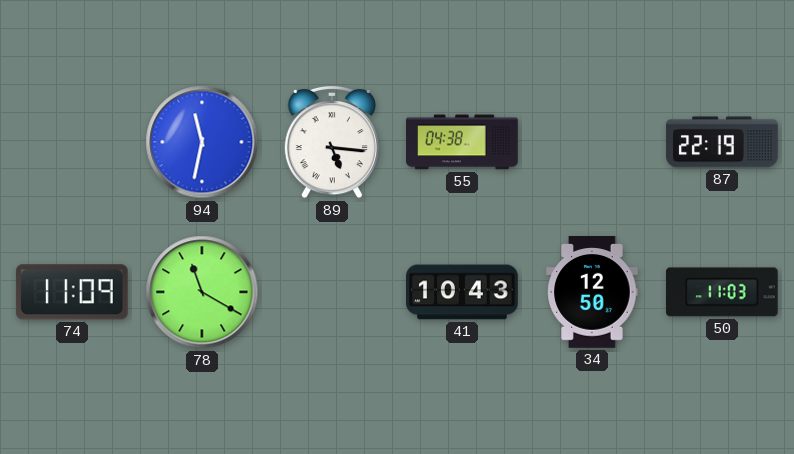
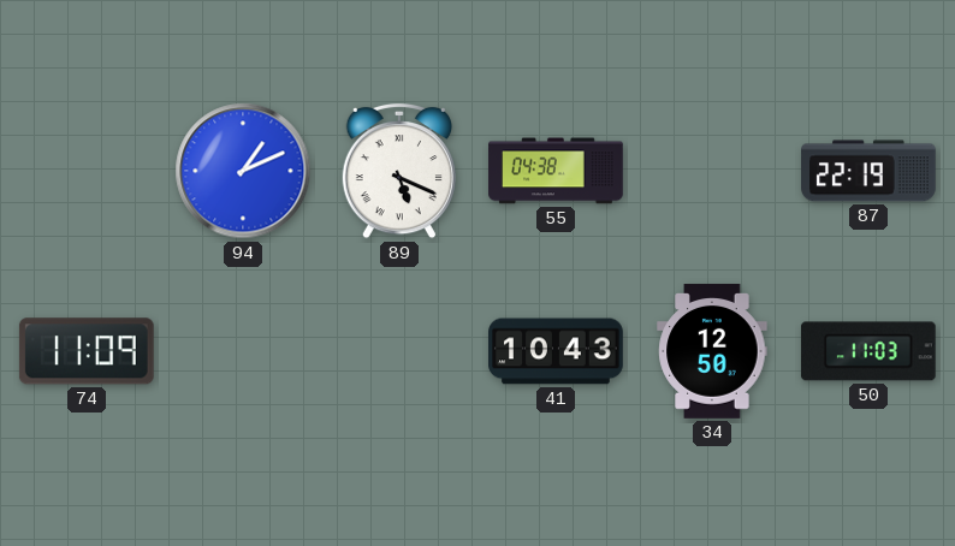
94: 11:32 -> 1:11 (243, 171)
89: 5:16 -> 5:19 (399, 171)
78: 11:20 -> none (202, 292)
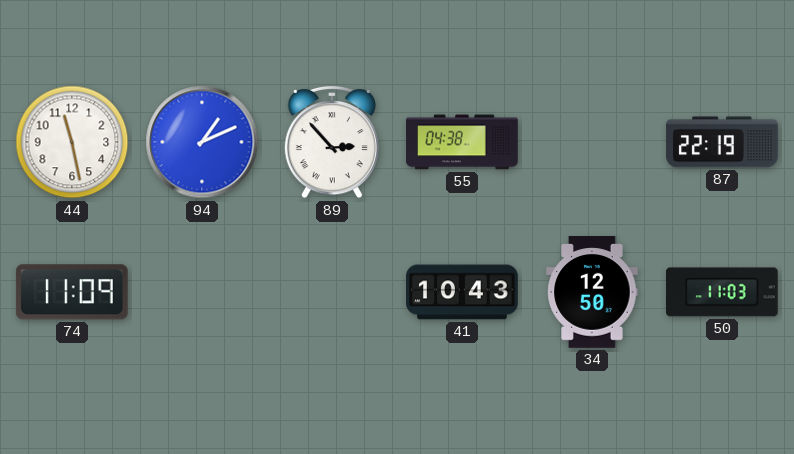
44: none -> 11:28 (72, 142)
89: 5:19 -> 2:53 (332, 142)
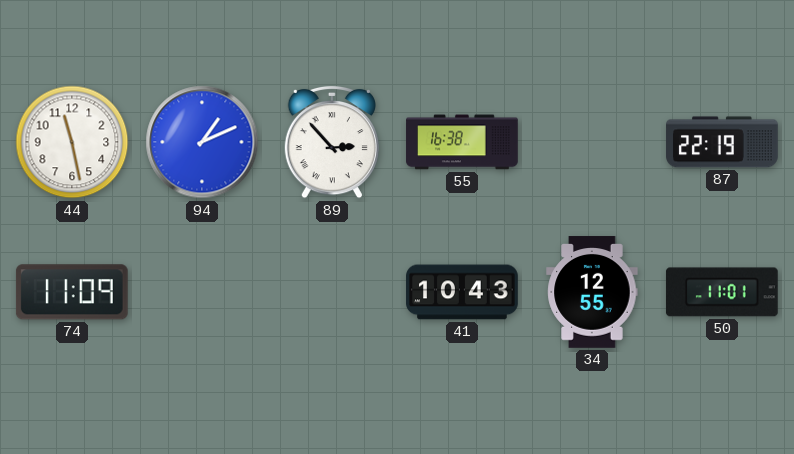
55: 04:38 -> 16:38 (462, 142)
34: 12:50 -> 12:55 (592, 292)
50: 11:03 -> 11:01 (722, 292)
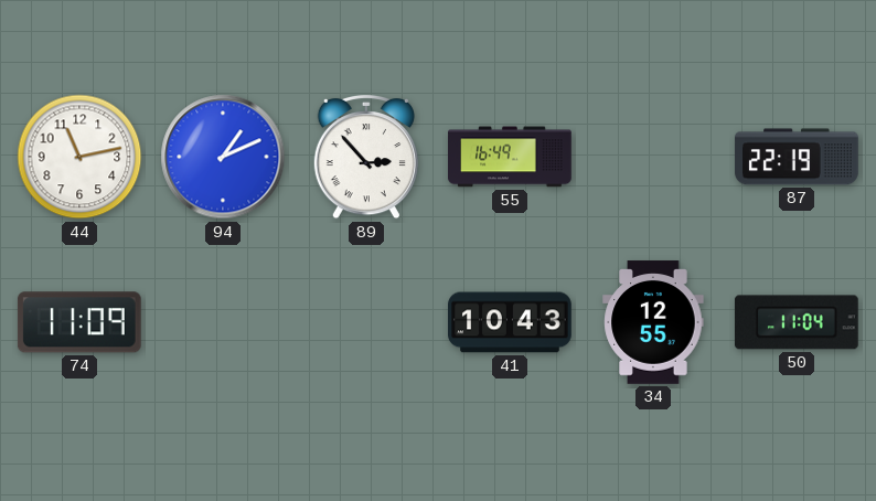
44: 11:28 -> 11:13 (79, 157)
55: 16:38 -> 16:49 (510, 157)
50: 11:01 -> 11:04 (797, 322)
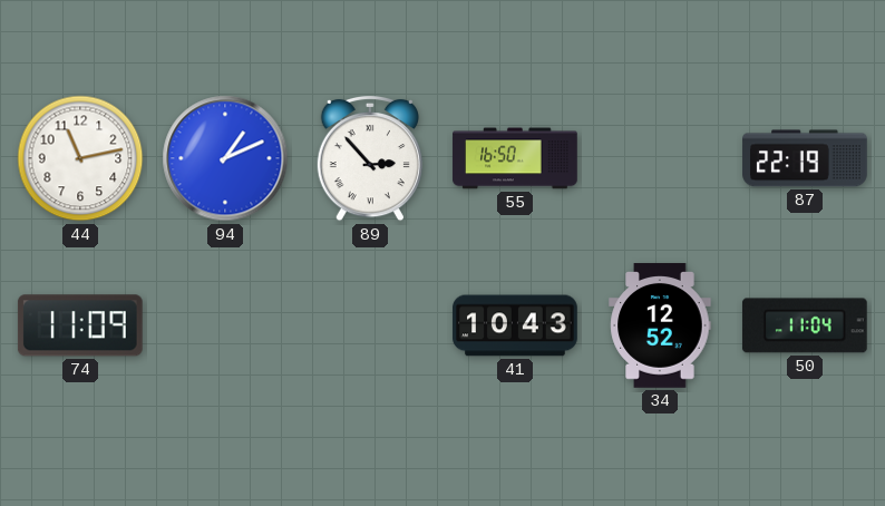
55: 16:49 -> 16:50 (515, 158)
34: 12:55 -> 12:52 (660, 325)
